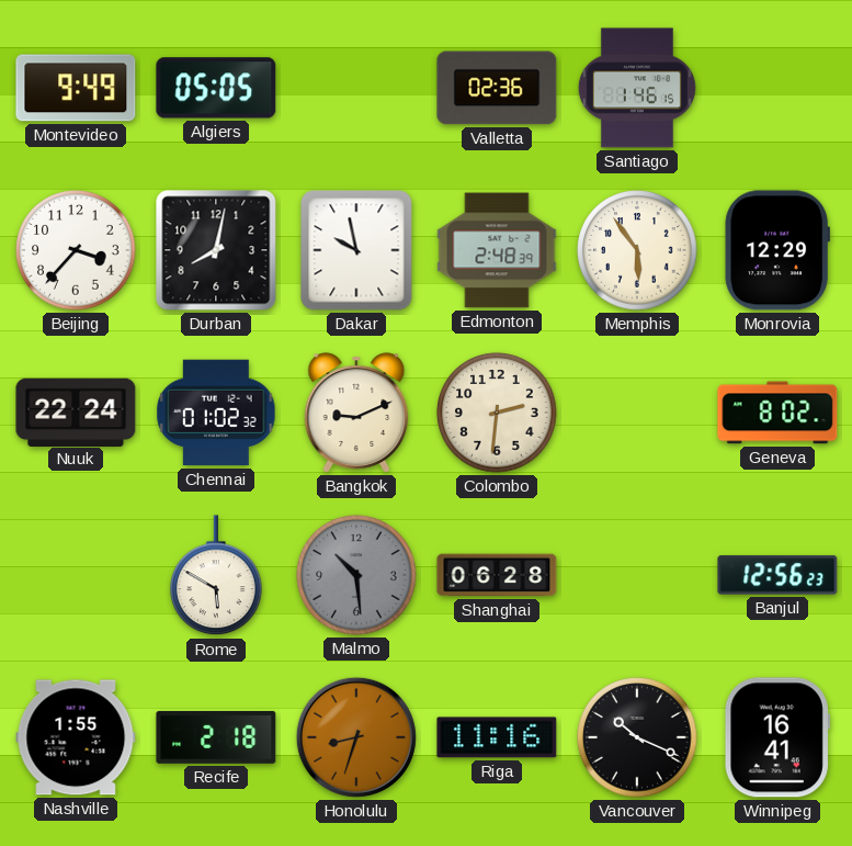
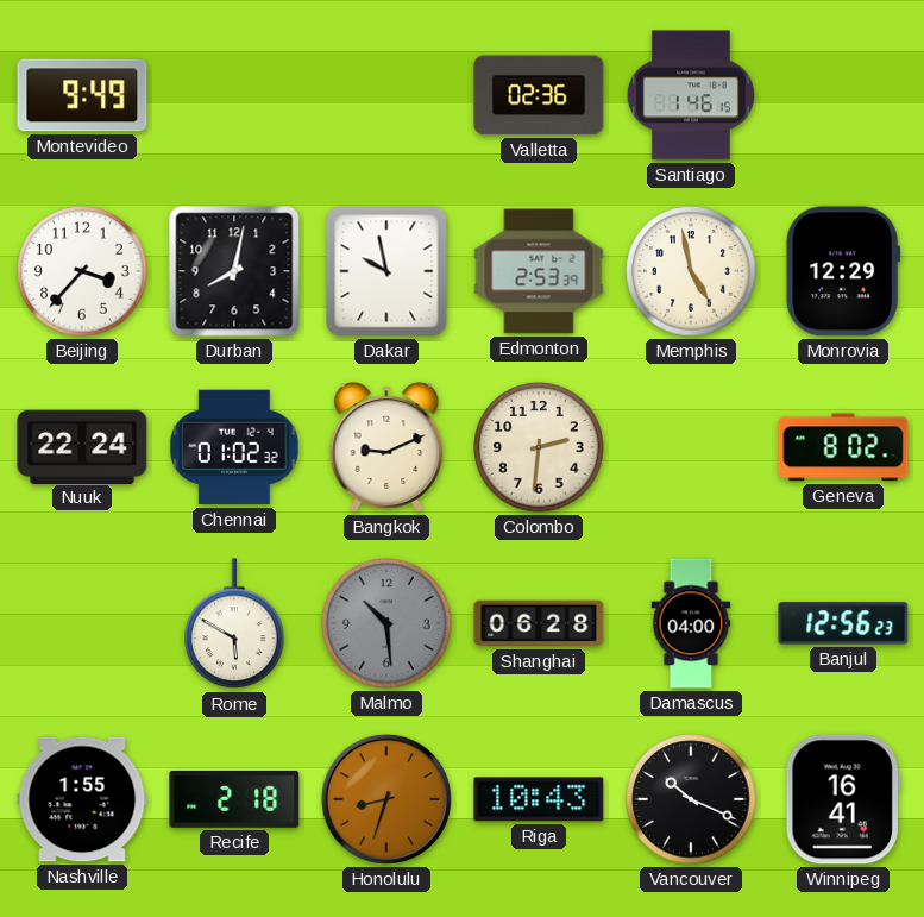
Algiers: 05:05 -> none (216, 88)
Edmonton: 2:48 -> 2:53 (539, 271)
Memphis: 5:54 -> 4:58 (691, 271)
Damascus: none -> 04:00 (691, 623)
Riga: 11:16 -> 10:43 (539, 799)
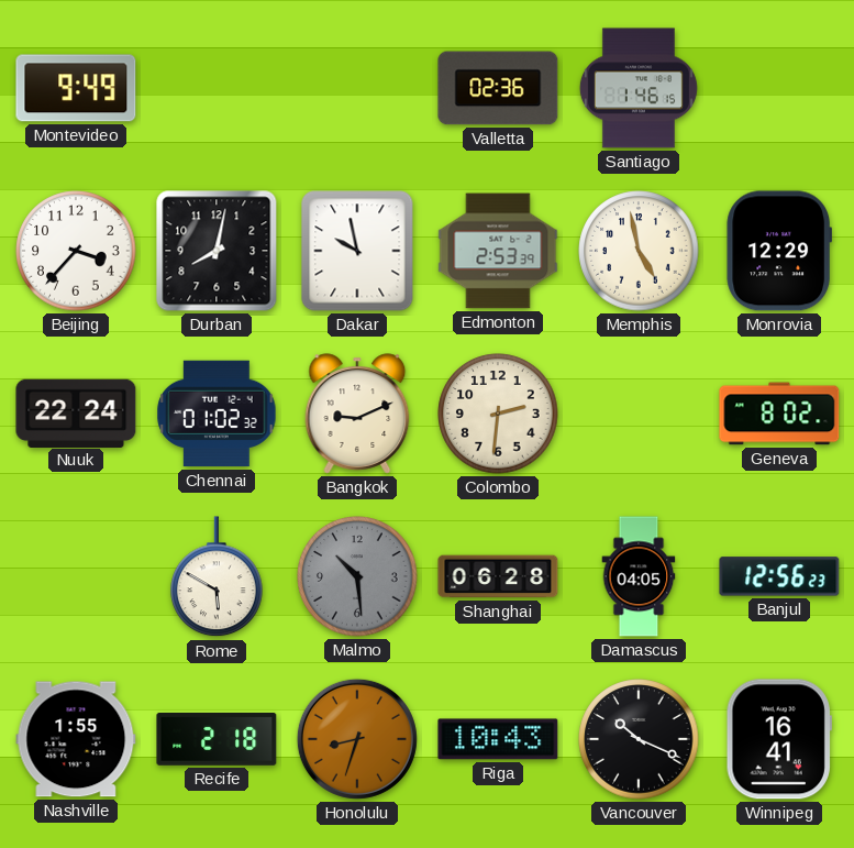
Damascus: 04:00 -> 04:05 (639, 576)
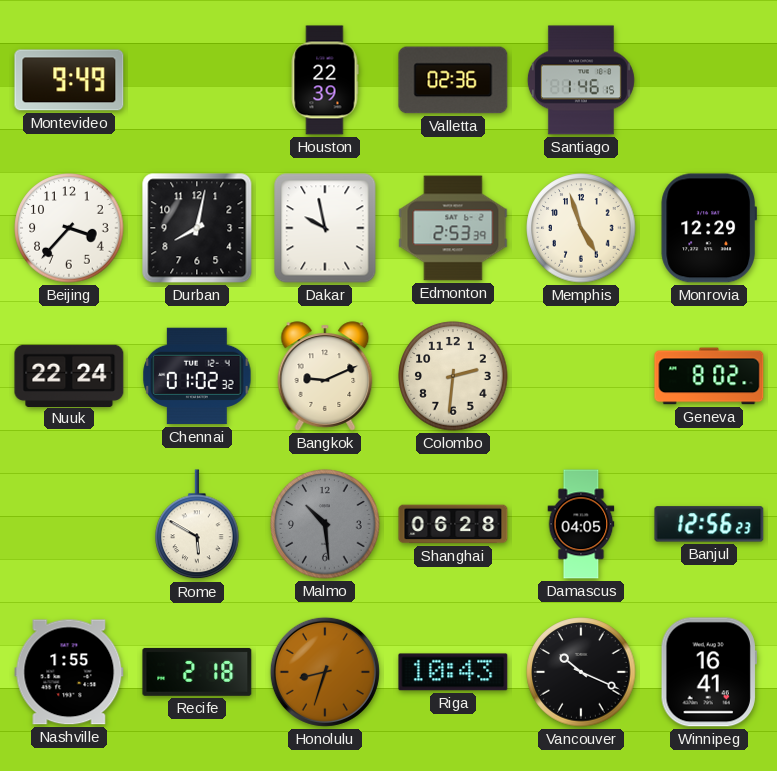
Houston: none -> 22:39 (325, 80)
Memphis: 4:58 -> 4:57 (581, 228)
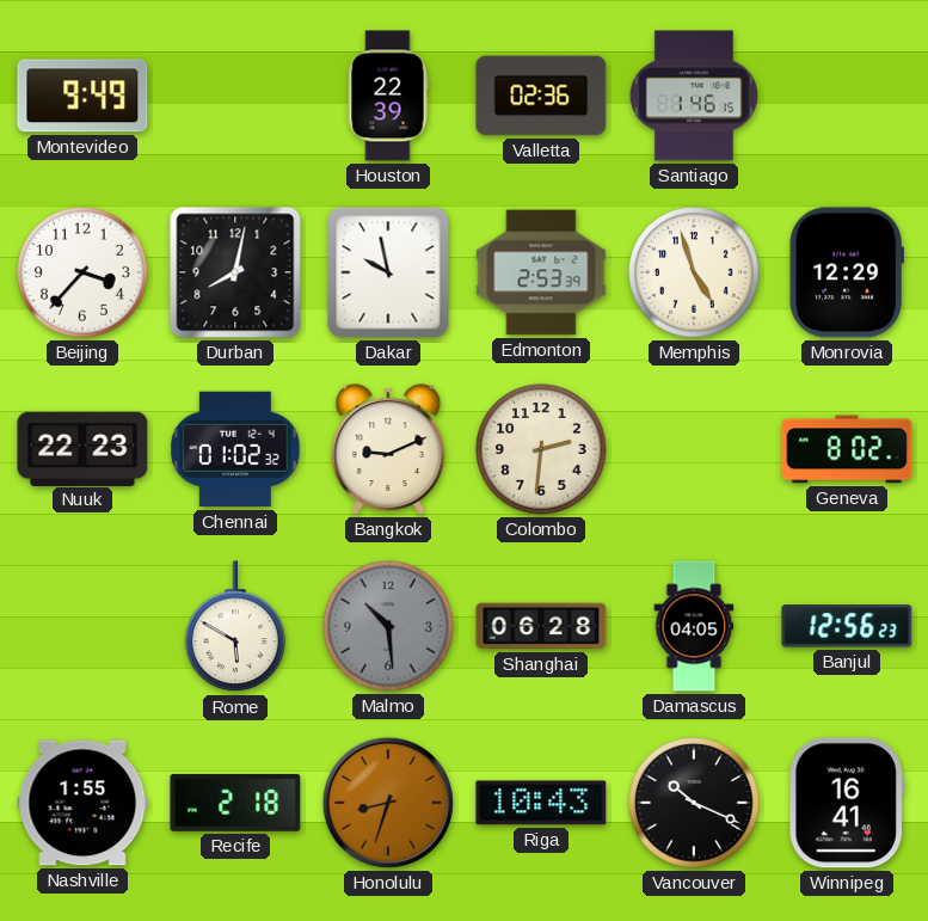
Nuuk: 22:24 -> 22:23 (82, 448)
